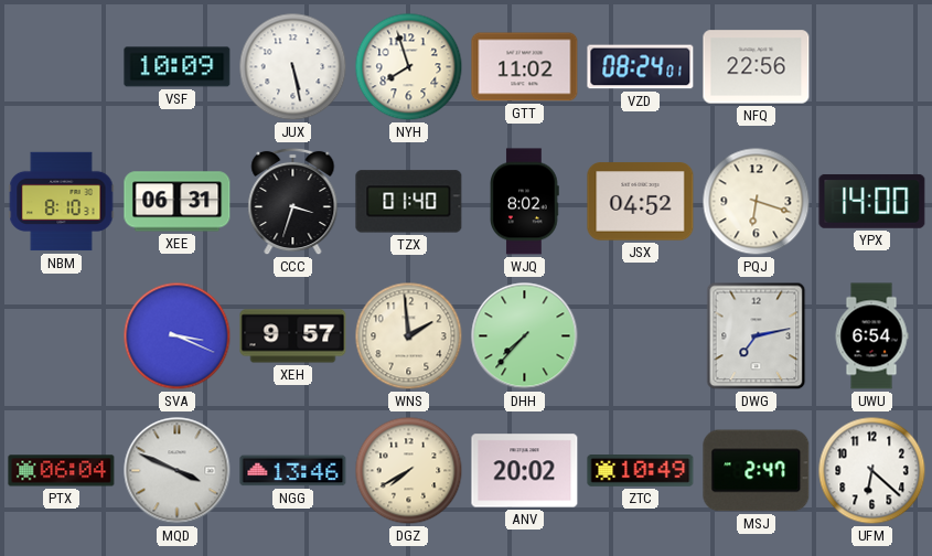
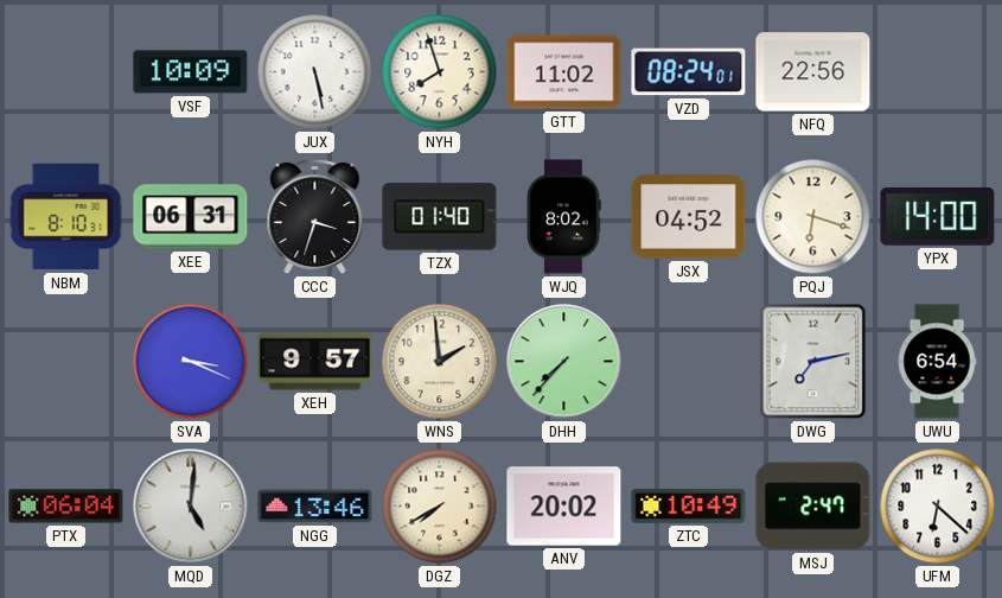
MQD: 3:49 -> 5:01 (191, 507)
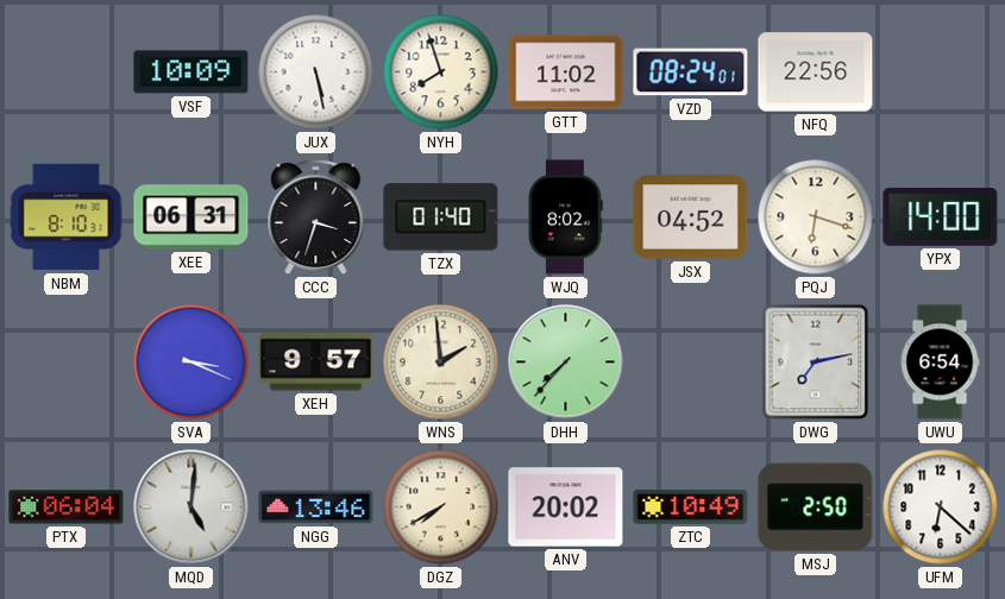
MSJ: 2:47 -> 2:50 (816, 507)
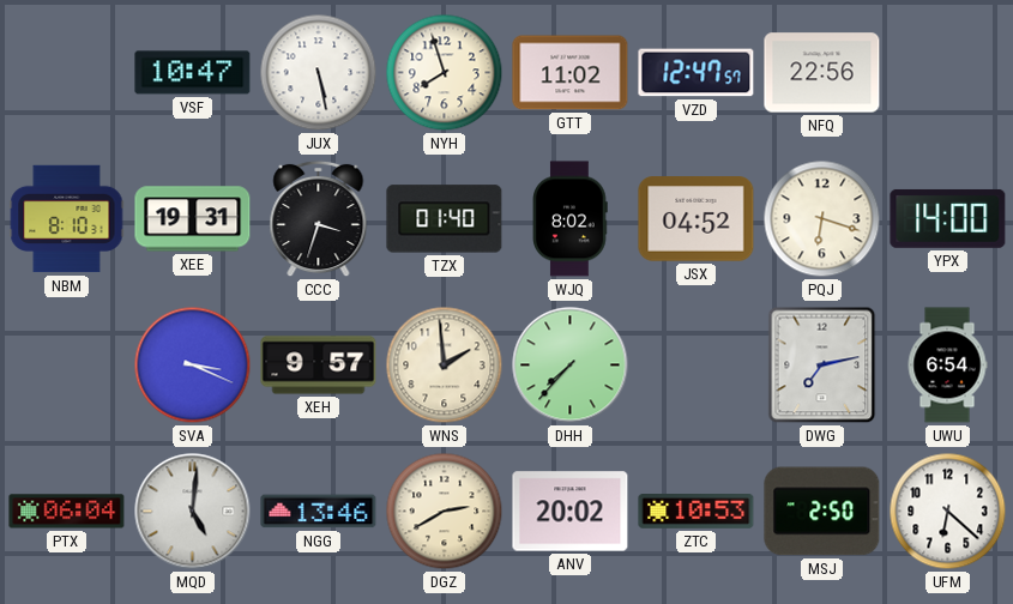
VSF: 10:09 -> 10:47 (193, 73)
VZD: 08:24 -> 12:47 (697, 73)
XEE: 06:31 -> 19:31 (193, 219)
DGZ: 7:40 -> 2:40 (445, 512)
ZTC: 10:49 -> 10:53 (697, 512)
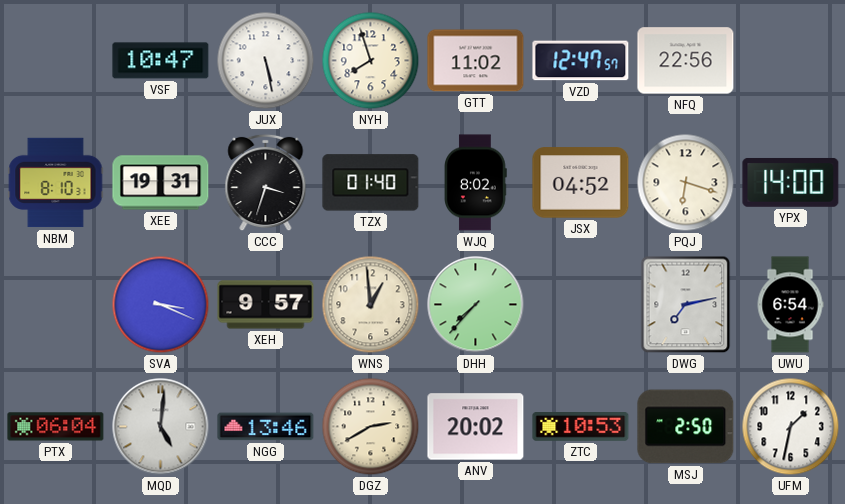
WNS: 1:59 -> 12:59 (371, 305)
UFM: 6:22 -> 1:32 (791, 427)
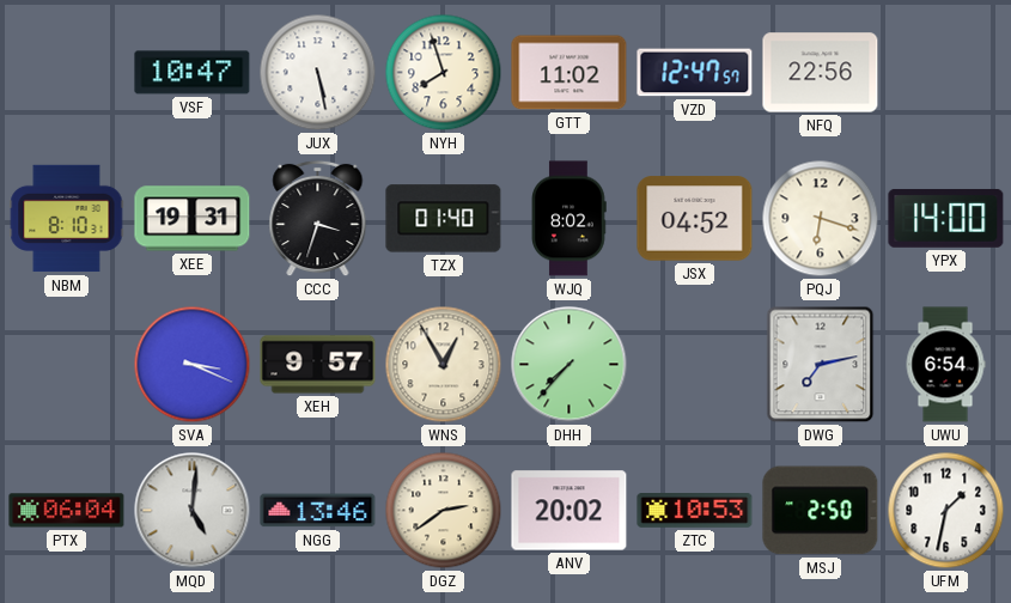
WNS: 12:59 -> 12:55 (444, 365)
DGZ: 2:40 -> 2:39 (444, 511)
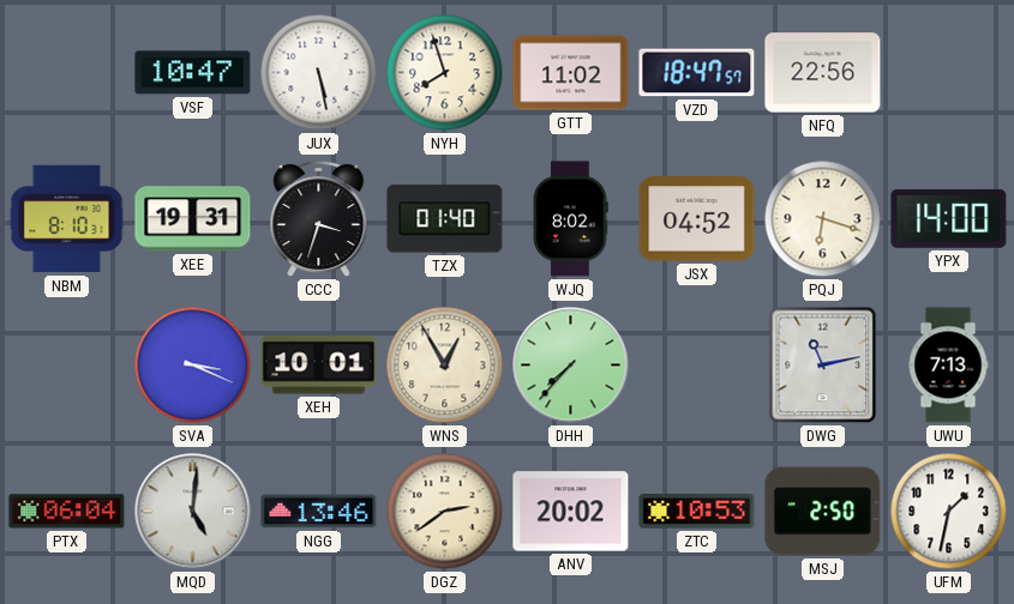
VZD: 12:47 -> 18:47 (697, 73)
XEH: 9:57 -> 10:01 (319, 366)
DWG: 7:13 -> 11:13 (823, 366)
UWU: 6:54 -> 7:13 (948, 366)
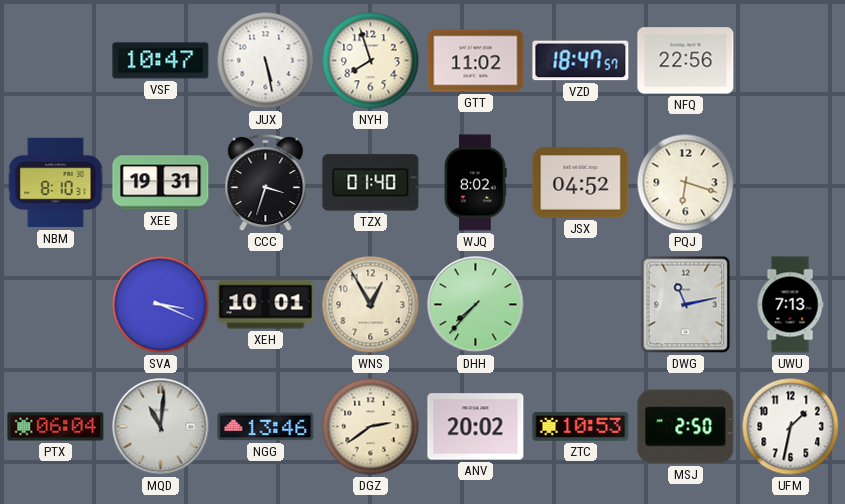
YPX: 14:00 -> none (949, 218)
MQD: 5:01 -> 11:01 (161, 427)
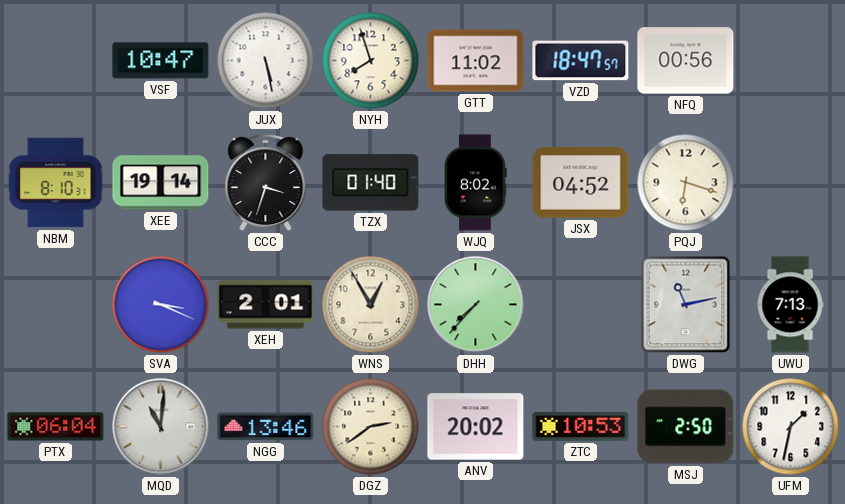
NFQ: 22:56 -> 00:56 (686, 61)
XEE: 19:31 -> 19:14 (161, 183)
XEH: 10:01 -> 2:01 (266, 305)
